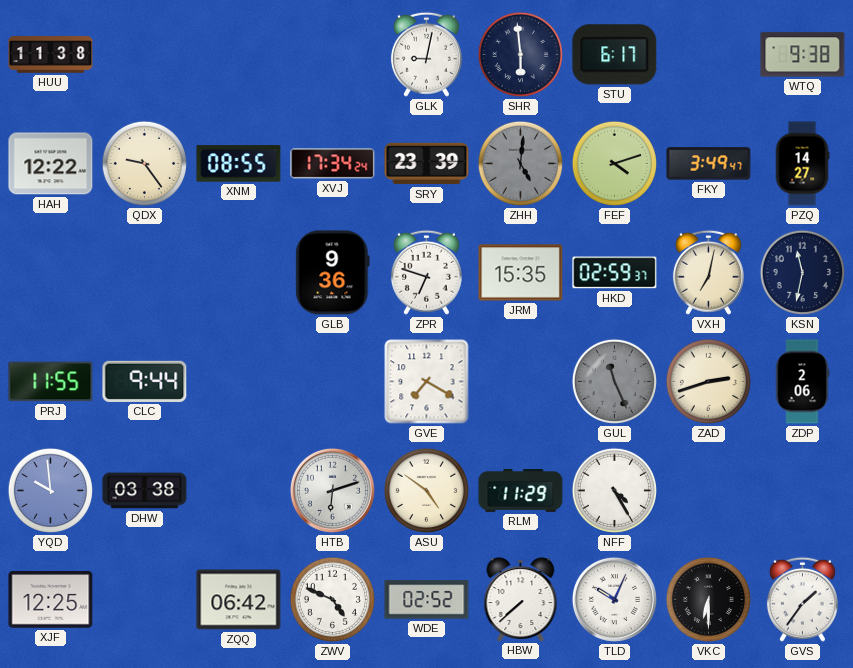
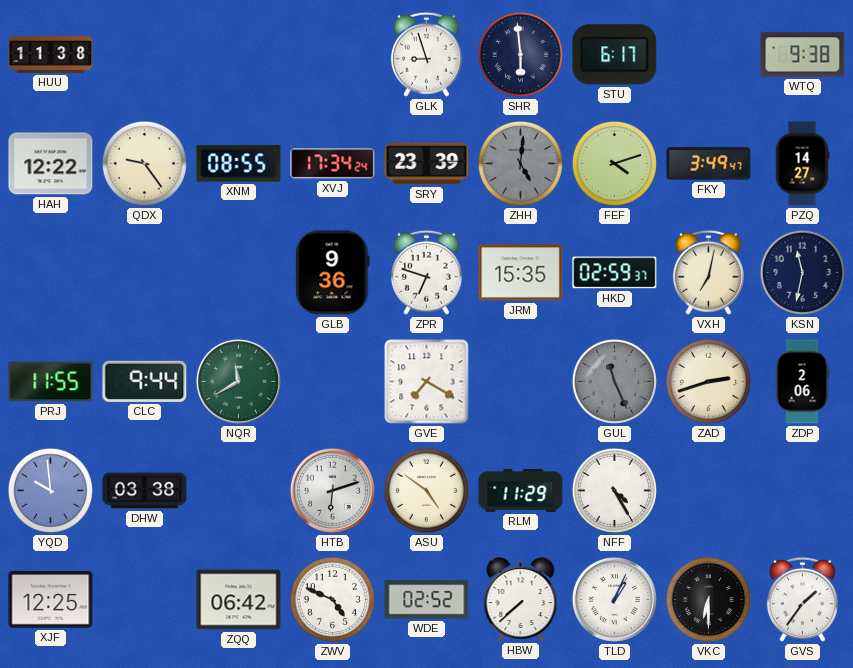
GLK: 9:02 -> 8:57 (426, 54)
NQR: none -> 11:40 (238, 381)
TLD: 10:04 -> 1:04 (614, 599)
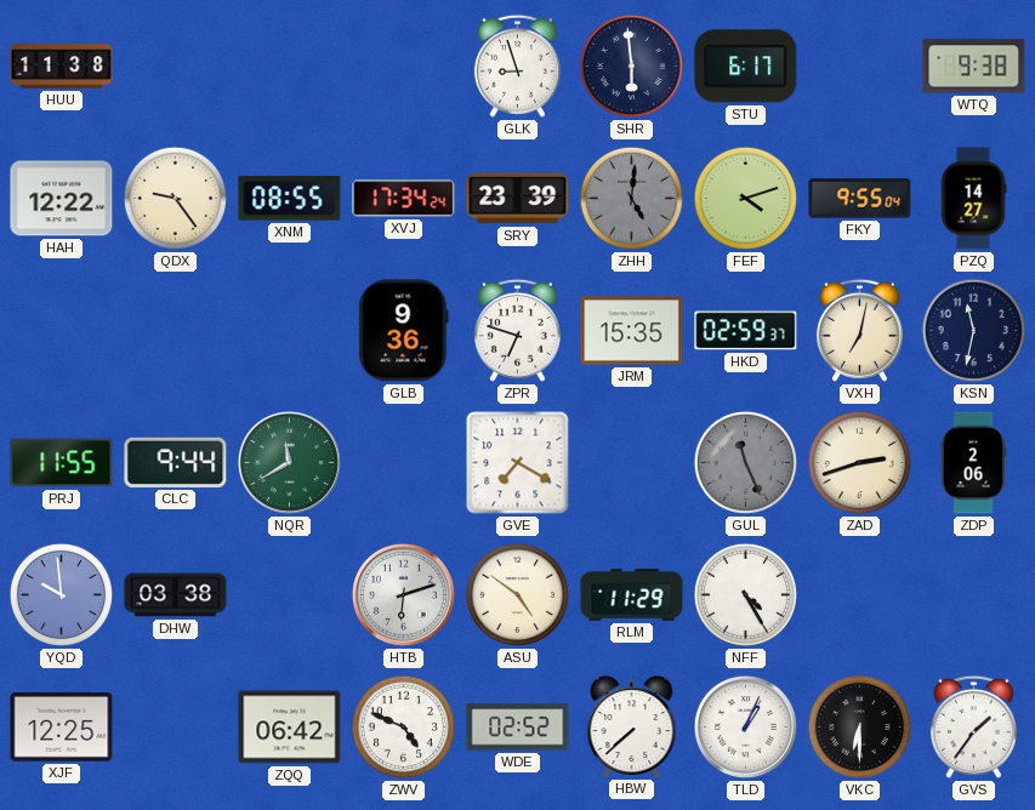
FKY: 3:49 -> 9:55 (860, 199)
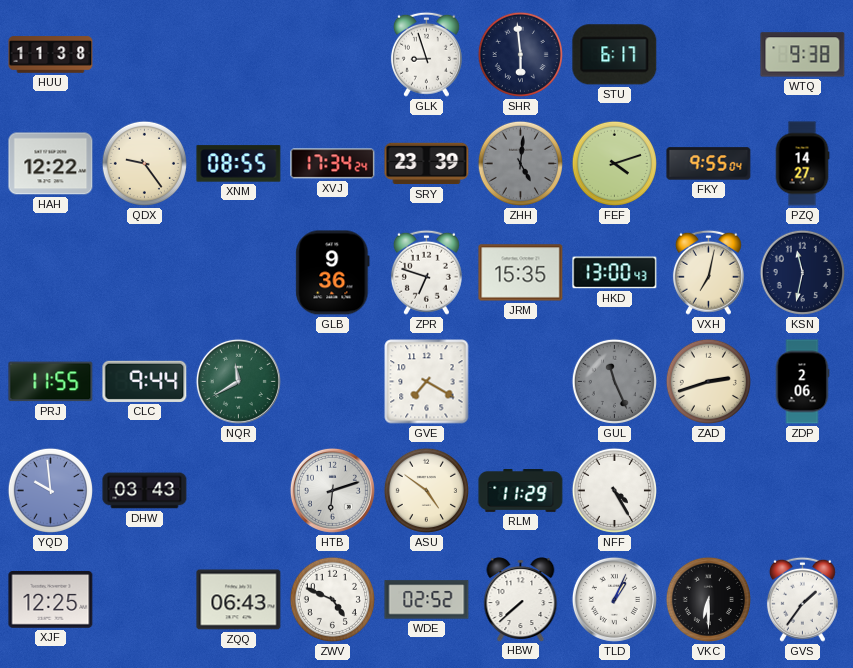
HKD: 02:59 -> 13:00 (615, 273)
DHW: 03:38 -> 03:43 (145, 491)
ZQQ: 06:42 -> 06:43 (239, 600)
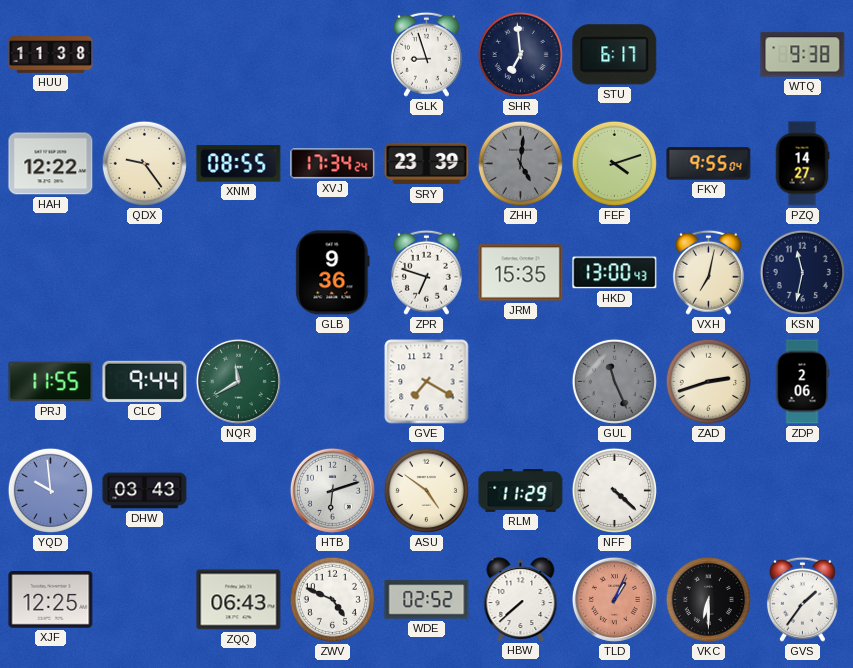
SHR: 5:59 -> 6:59 (520, 54)
NFF: 4:25 -> 4:22 (614, 490)
TLD dial: white -> salmon (614, 599)
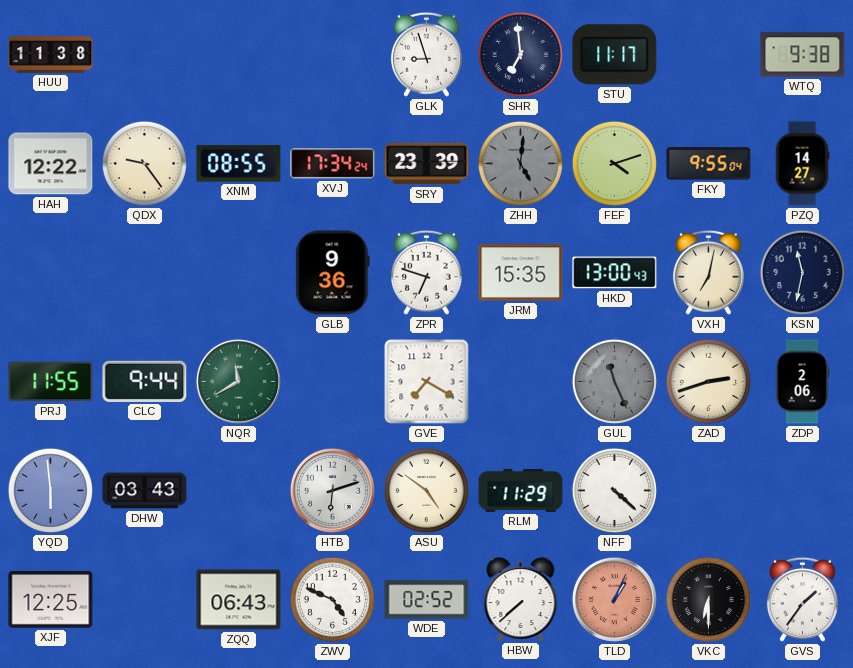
STU: 6:17 -> 11:17 (615, 55)
YQD: 9:59 -> 5:59 (50, 490)
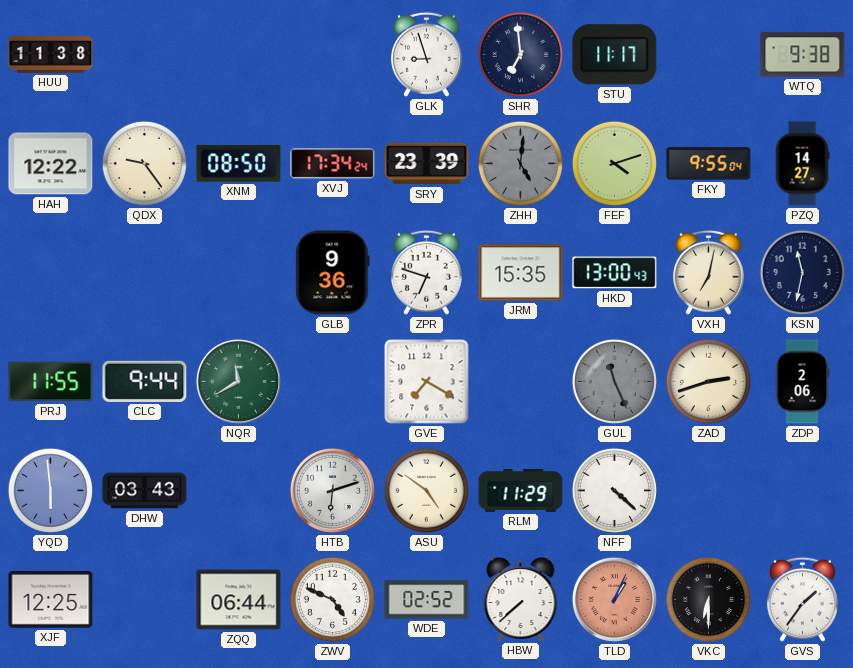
XNM: 08:55 -> 08:50 (239, 164)
ZQQ: 06:43 -> 06:44 (239, 600)
